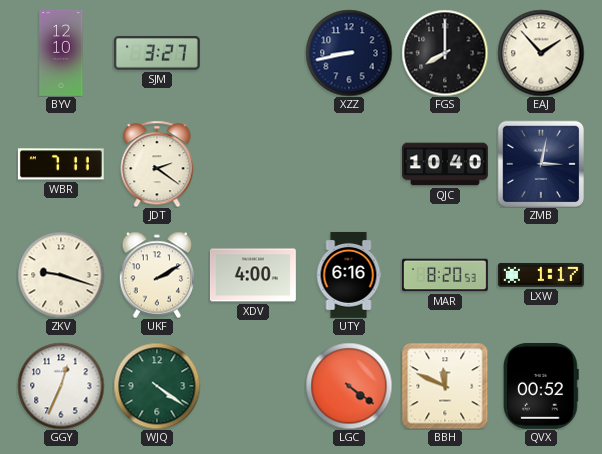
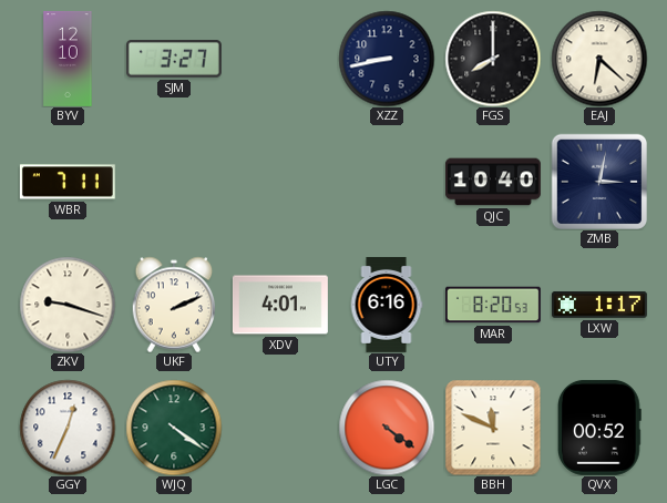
EAJ: 1:53 -> 6:22 (599, 59)
JDT: 2:21 -> none (157, 164)
UKF: 2:10 -> 2:11 (174, 305)
XDV: 4:00 -> 4:01 (280, 305)
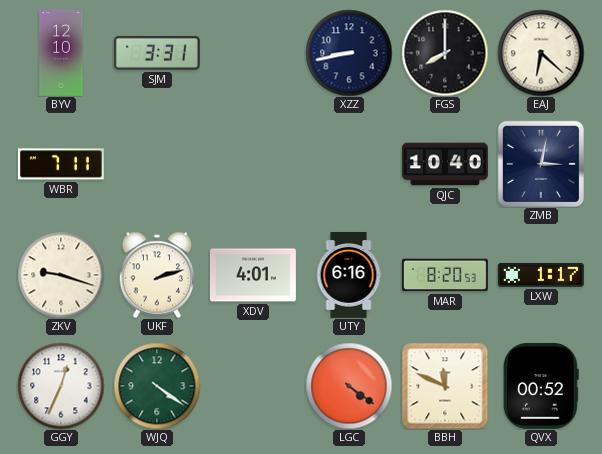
SJM: 3:27 -> 3:31 (157, 53)
UKF: 2:11 -> 2:12 (157, 275)
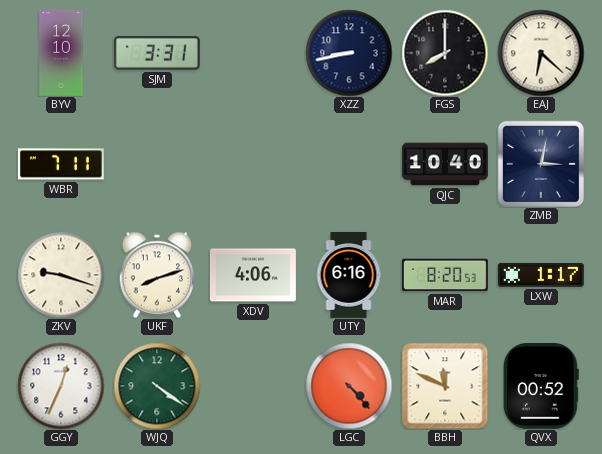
UKF: 2:12 -> 8:12 (157, 275)
XDV: 4:01 -> 4:06 (253, 275)
LGC: 4:21 -> 4:23 (349, 386)
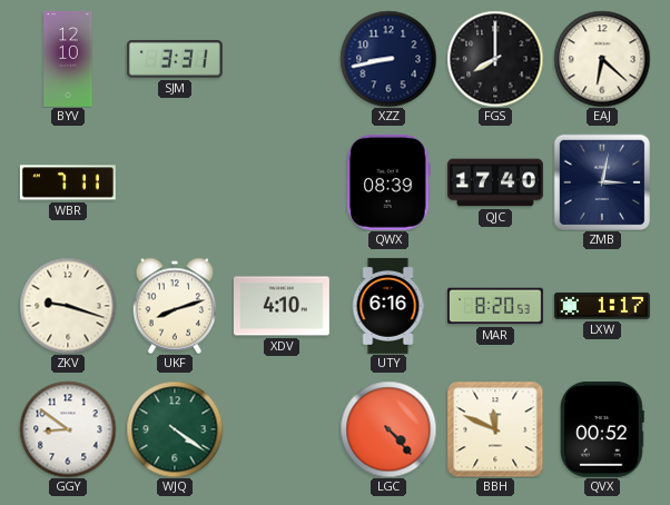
QWX: none -> 08:39 (390, 182)
QJC: 10:40 -> 17:40 (495, 182)
XDV: 4:06 -> 4:10 (282, 306)
GGY: 12:34 -> 8:51 (68, 429)
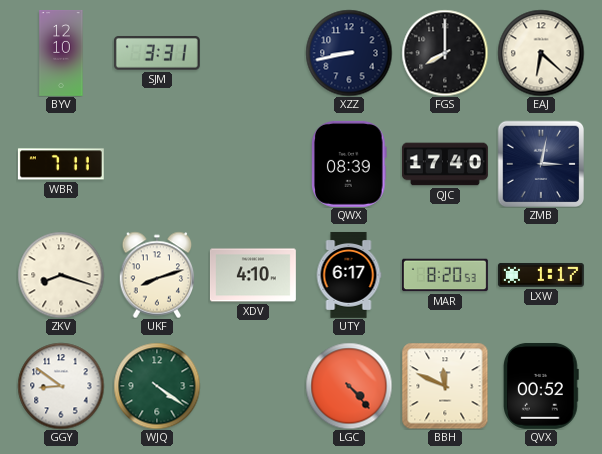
ZKV: 9:18 -> 8:18 (61, 275)
UTY: 6:16 -> 6:17 (349, 275)
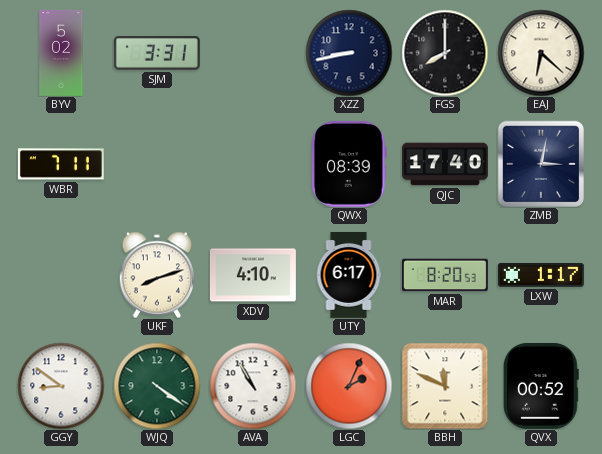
BYV: 12:10 -> 5:02 (61, 54)
ZKV: 8:18 -> none (61, 275)
AVA: none -> 10:55 (253, 386)
LGC: 4:23 -> 2:04 (349, 386)
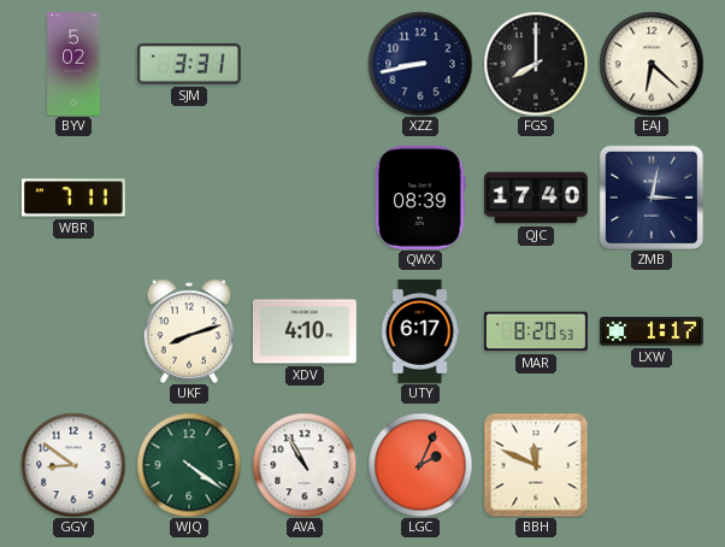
QVX: 00:52 -> none (542, 386)
